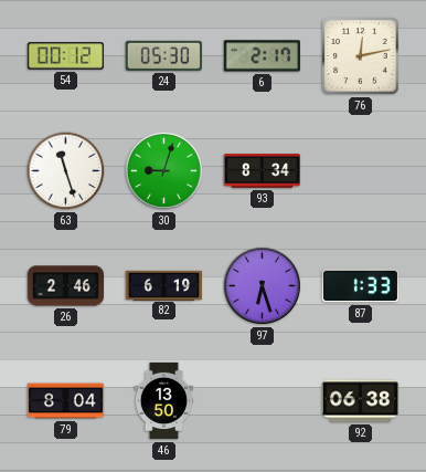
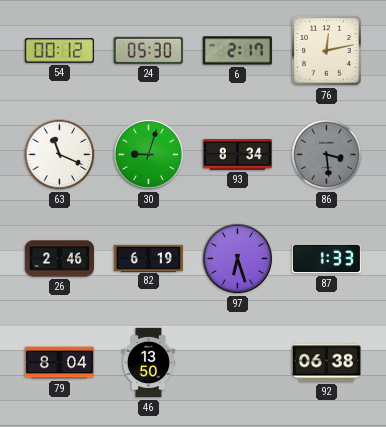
63: 11:27 -> 11:19 (60, 155)
86: none -> 3:29 (327, 155)
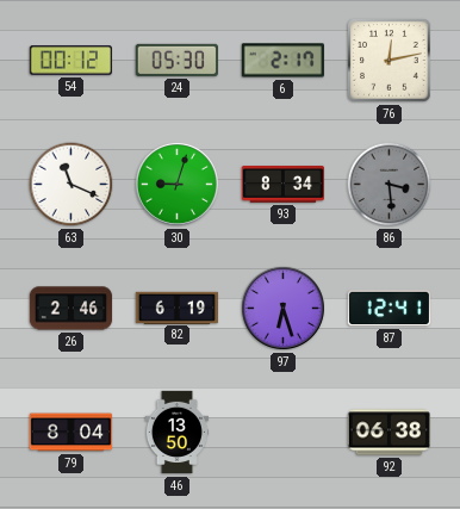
87: 1:33 -> 12:41 (388, 309)
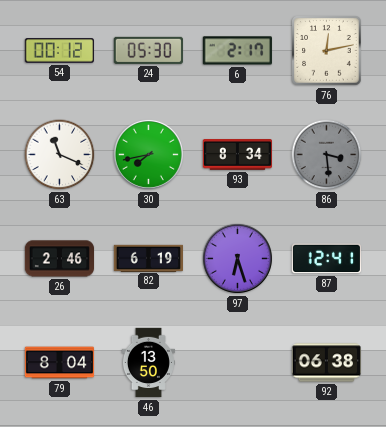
30: 9:03 -> 7:43 (148, 154)
